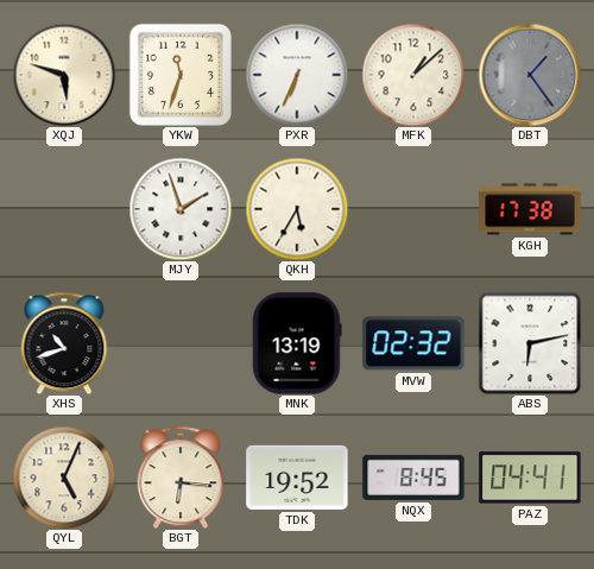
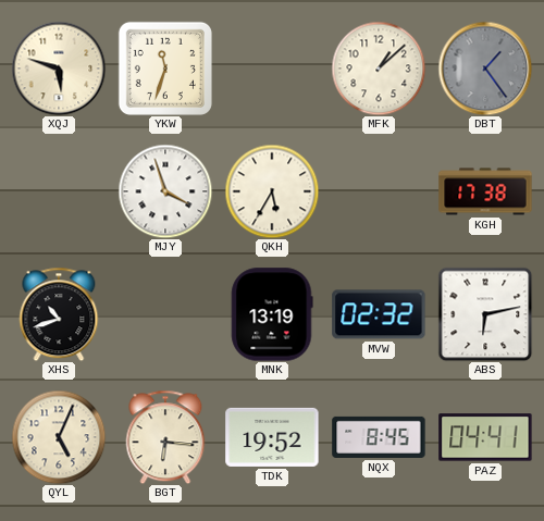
PXR: 6:34 -> none (297, 75)
MJY: 1:57 -> 3:57 (165, 191)
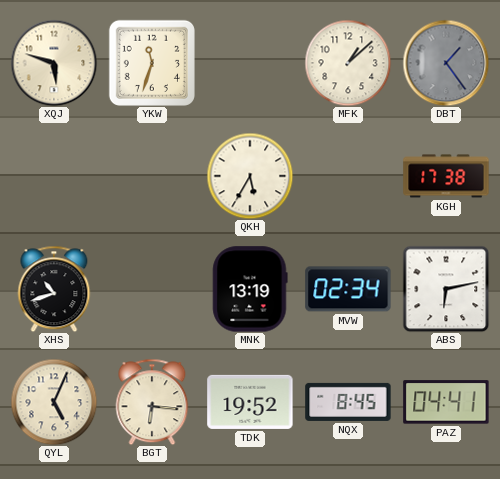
MJY: 3:57 -> none (165, 191)
MVW: 02:32 -> 02:34 (348, 289)
